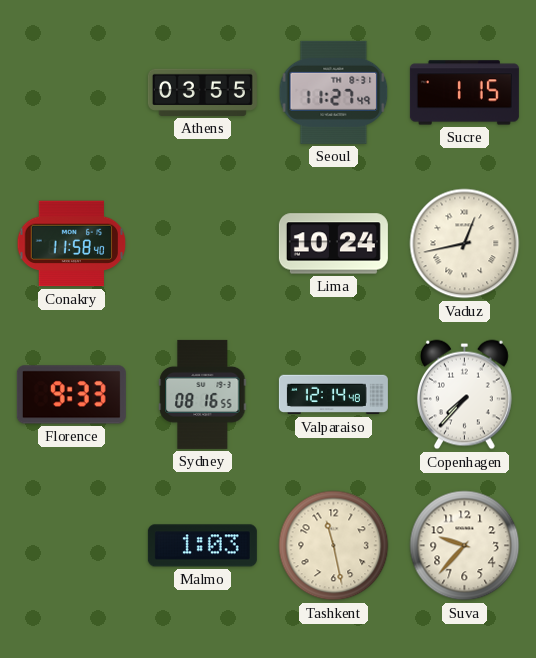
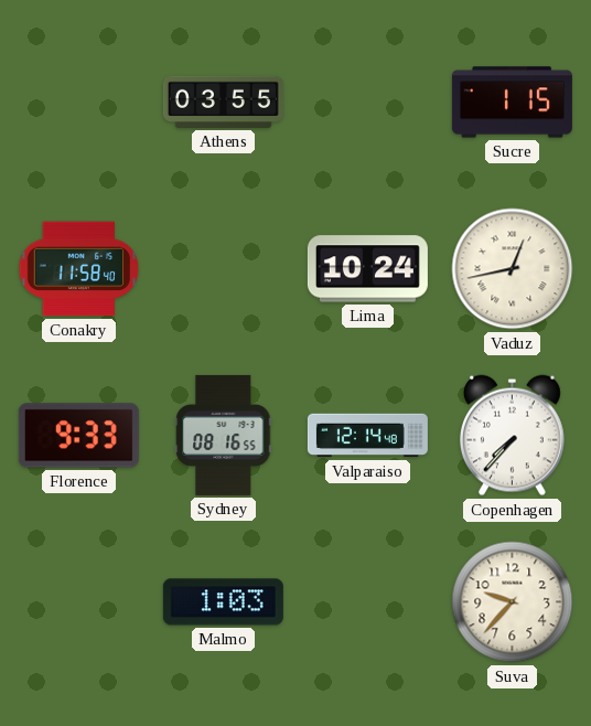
Seoul: 11:27 -> none (334, 92)
Tashkent: 11:28 -> none (334, 546)
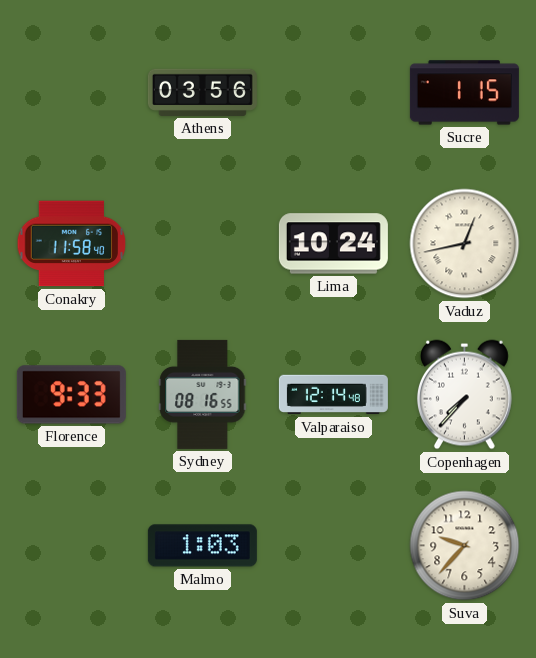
Athens: 03:55 -> 03:56 (202, 92)
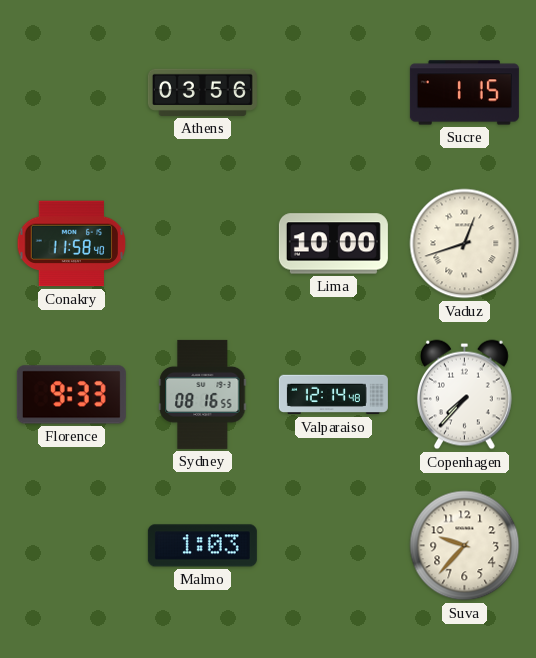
Lima: 10:24 -> 10:00 (333, 244)
Vaduz: 12:43 -> 12:42 (465, 244)
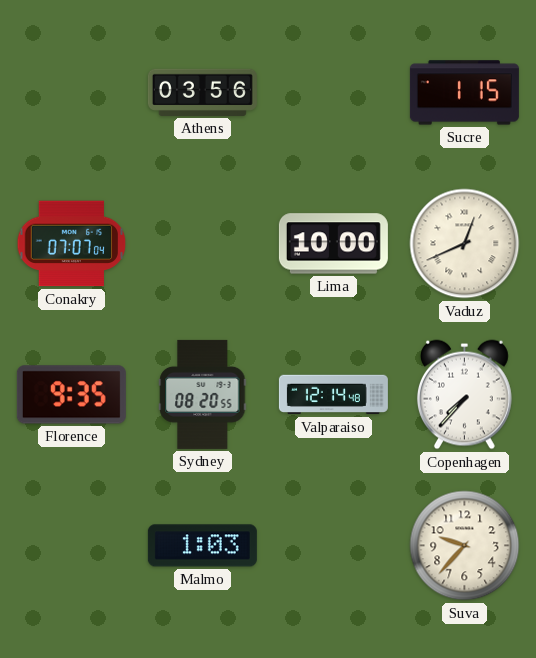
Conakry: 11:58 -> 07:07 (72, 244)
Vaduz: 12:42 -> 12:41 (465, 244)
Florence: 9:33 -> 9:35 (71, 395)
Sydney: 08:16 -> 08:20 (203, 394)
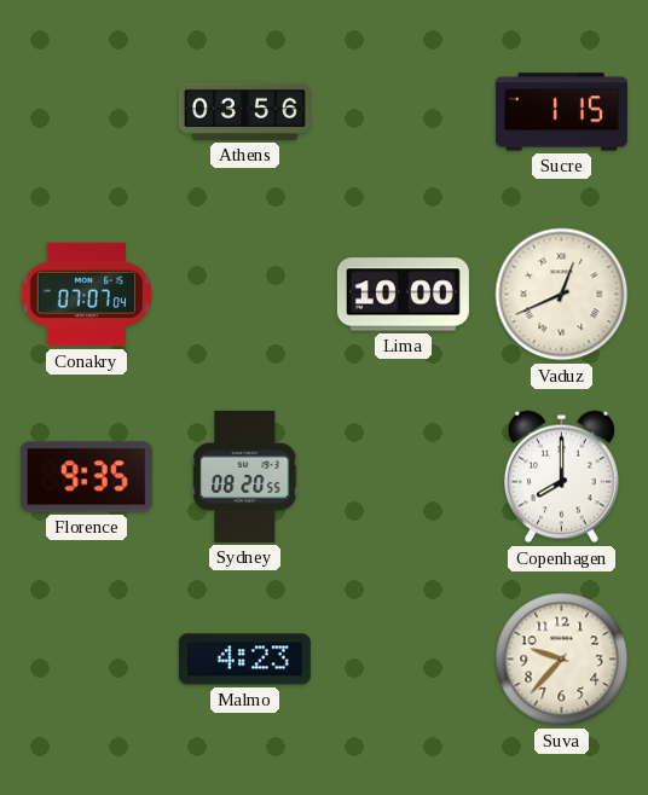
Valparaiso: 12:14 -> none (333, 395)
Copenhagen: 7:37 -> 8:00 (561, 477)
Malmo: 1:03 -> 4:23 (244, 660)
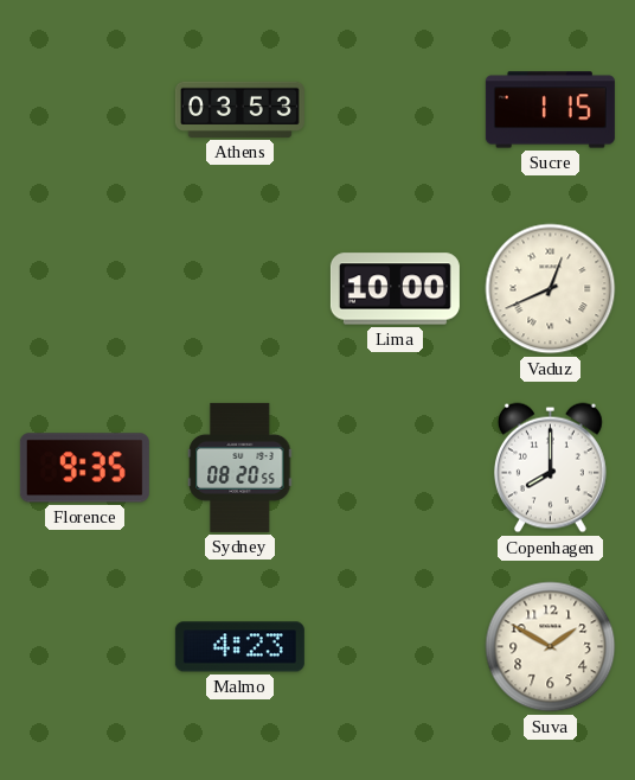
Athens: 03:56 -> 03:53 (239, 109)
Conakry: 07:07 -> none (87, 295)
Suva: 9:37 -> 1:50 (551, 647)
